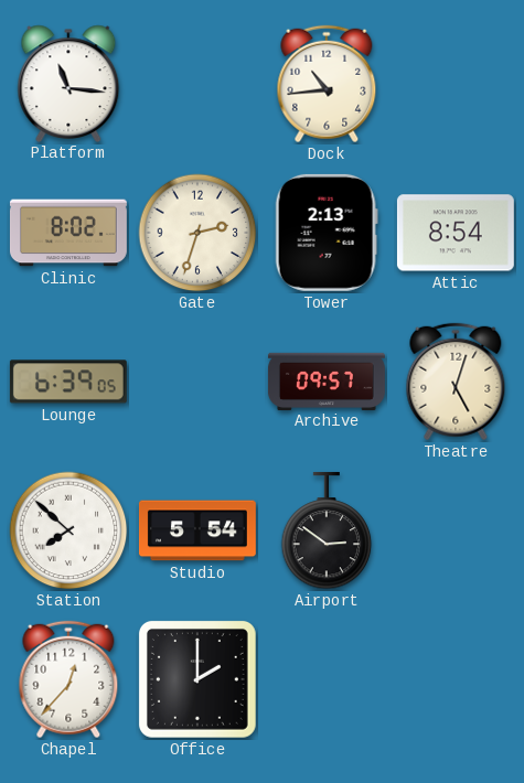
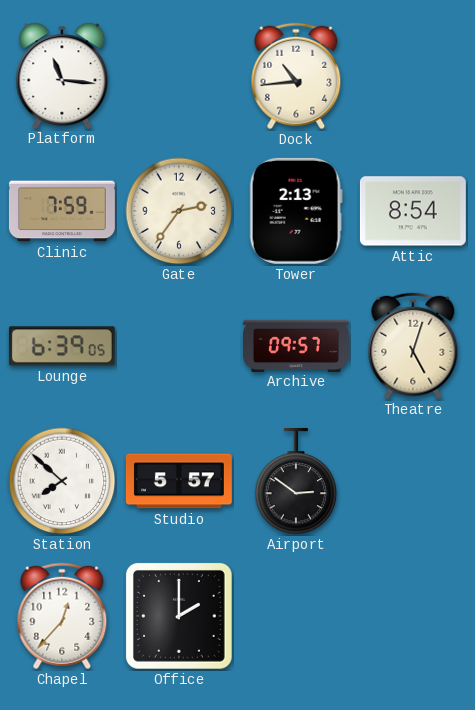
Clinic: 8:02 -> 7:59 (62, 211)
Gate: 2:33 -> 2:36 (179, 211)
Studio: 5:54 -> 5:57 (179, 481)
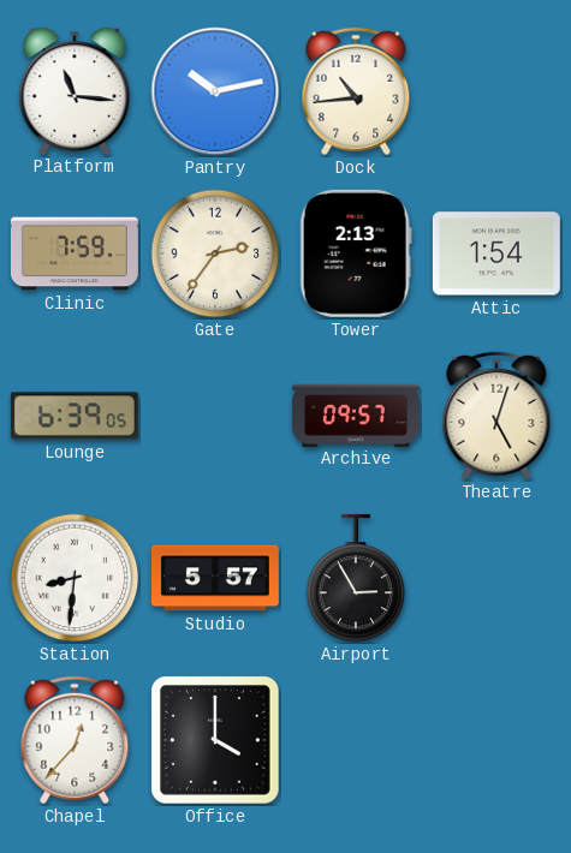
Pantry: none -> 10:13 (215, 91)
Attic: 8:54 -> 1:54 (496, 253)
Station: 7:52 -> 8:31 (75, 578)
Airport: 2:51 -> 2:55 (356, 578)
Office: 2:00 -> 4:00 (215, 740)
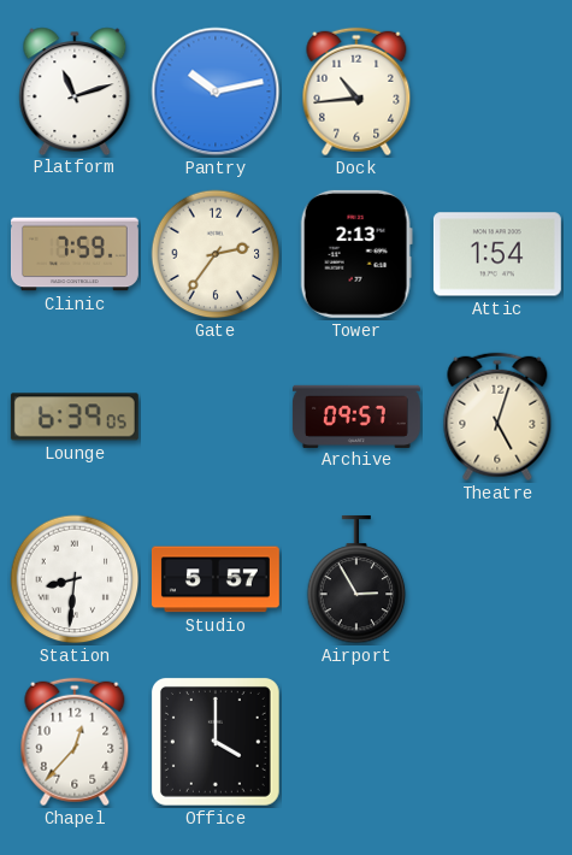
Platform: 11:16 -> 11:12 (75, 90)
